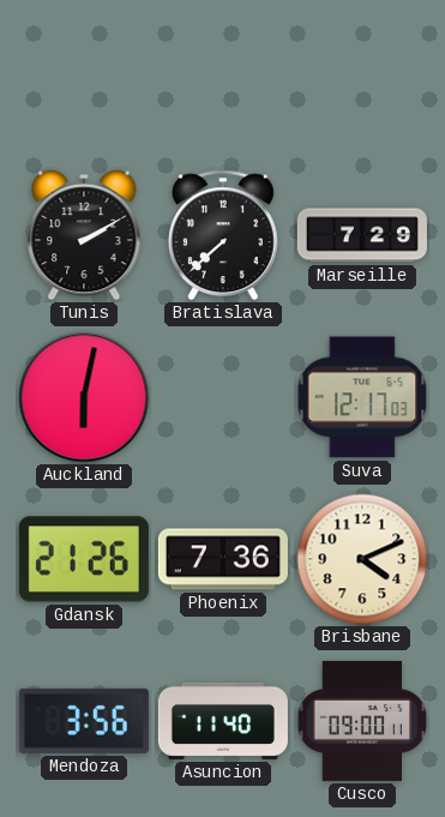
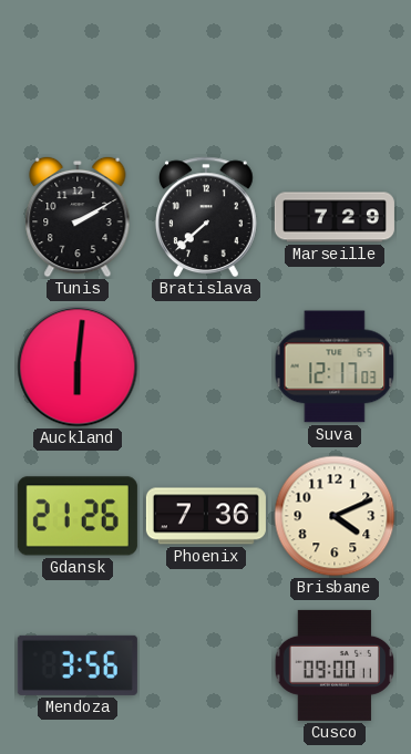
Auckland: 6:02 -> 6:01 (78, 366)
Asuncion: 11:40 -> none (223, 721)
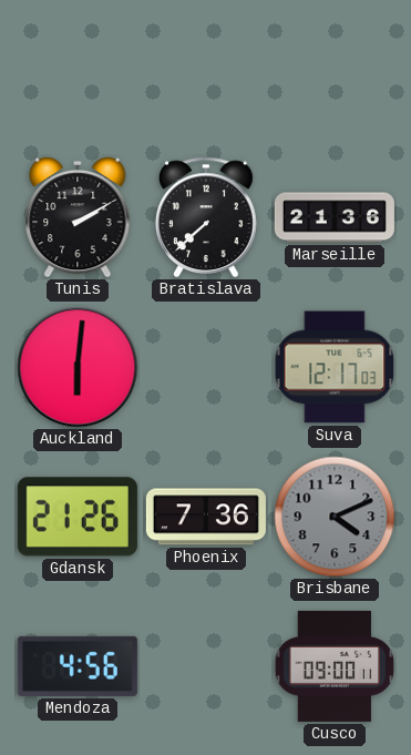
Marseille: 7:29 -> 21:36 (335, 217)
Brisbane dial: cream -> grey (335, 517)
Mendoza: 3:56 -> 4:56 (78, 666)
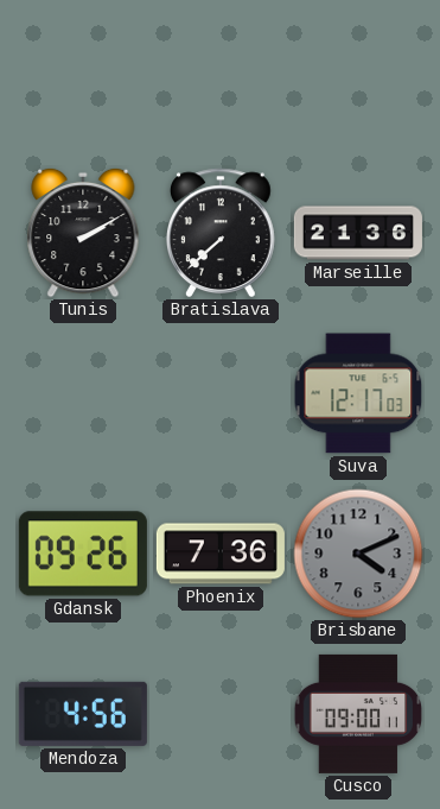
Auckland: 6:01 -> none (78, 367)
Gdansk: 21:26 -> 09:26 (83, 554)
